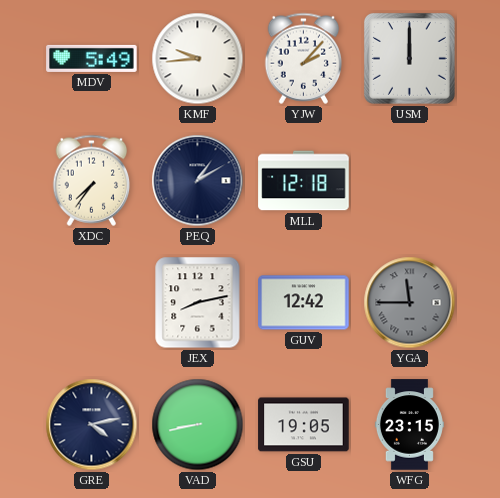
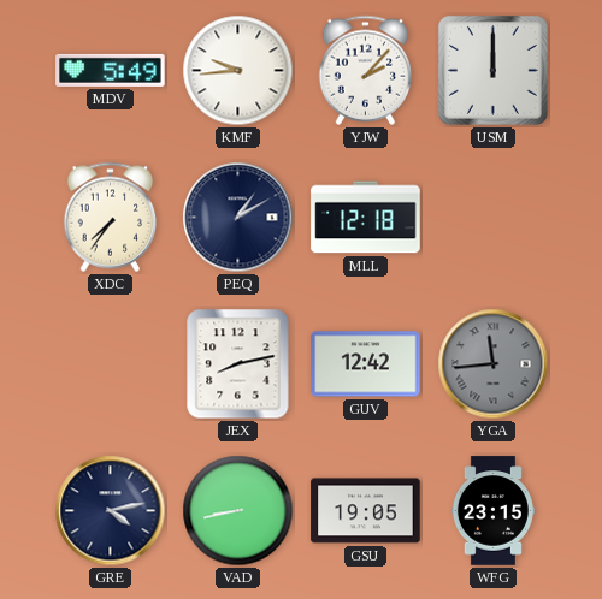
YGA: 11:45 -> 11:44 (494, 364)
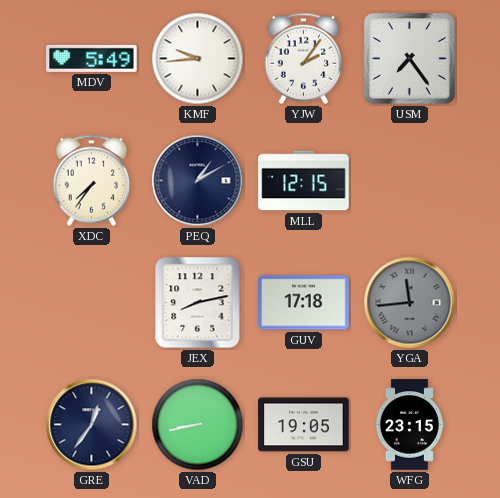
YJW: 2:07 -> 2:06 (304, 58)
USM: 12:00 -> 7:24 (409, 58)
MLL: 12:18 -> 12:15 (304, 181)
GUV: 12:42 -> 17:18 (304, 303)
GRE: 4:13 -> 12:36 (92, 425)
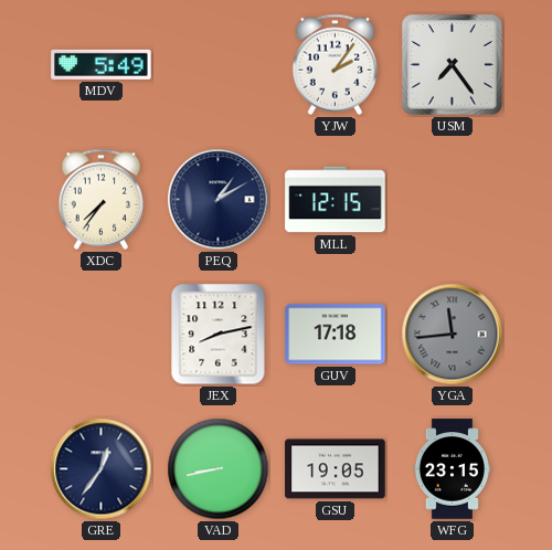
KMF: 9:44 -> none (198, 59)
